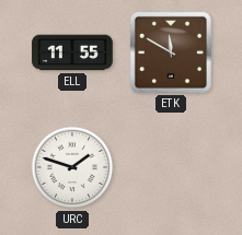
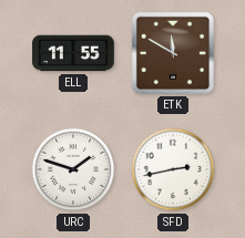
SFD: none -> 2:43 (173, 169)
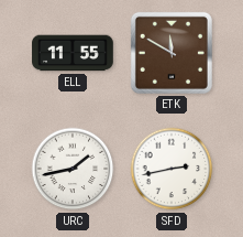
URC: 1:48 -> 1:43 (73, 169)
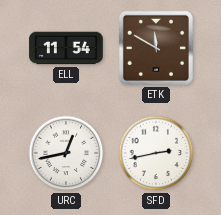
ELL: 11:55 -> 11:54 (66, 48)
URC: 1:43 -> 12:43 (66, 153)
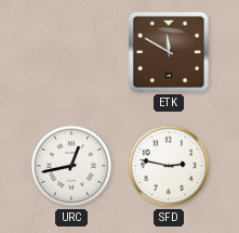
ELL: 11:54 -> none (66, 48)
SFD: 2:43 -> 2:47 (169, 166)
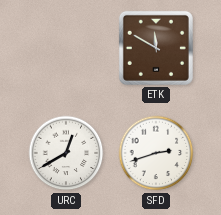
URC: 12:43 -> 12:40 (66, 153)
SFD: 2:47 -> 2:42 (156, 153)
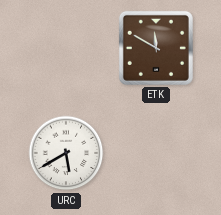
URC: 12:40 -> 5:40 (66, 153)
SFD: 2:42 -> none (156, 153)
